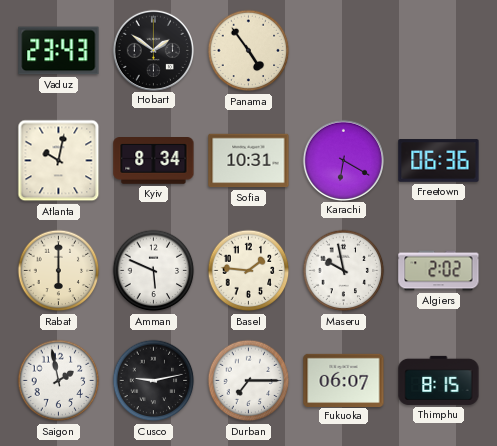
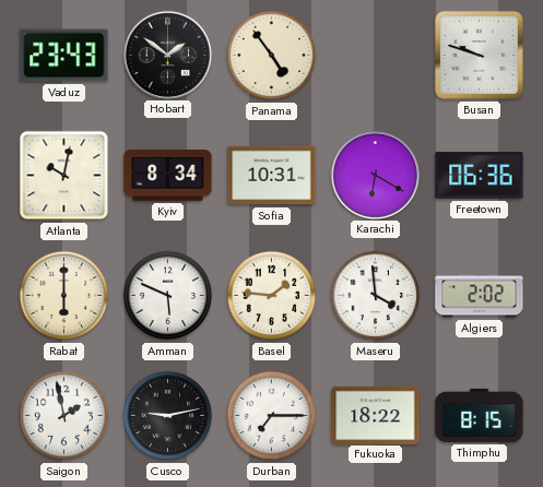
Busan: none -> 9:48 (479, 55)
Maseru: 9:58 -> 3:59 (376, 296)
Fukuoka: 06:07 -> 18:22 (376, 415)
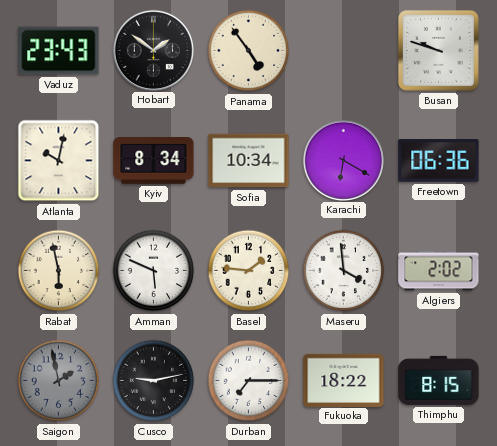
Sofia: 10:31 -> 10:34 (249, 161)
Rabat: 6:00 -> 5:58 (59, 271)
Saigon dial: white -> grey (59, 381)
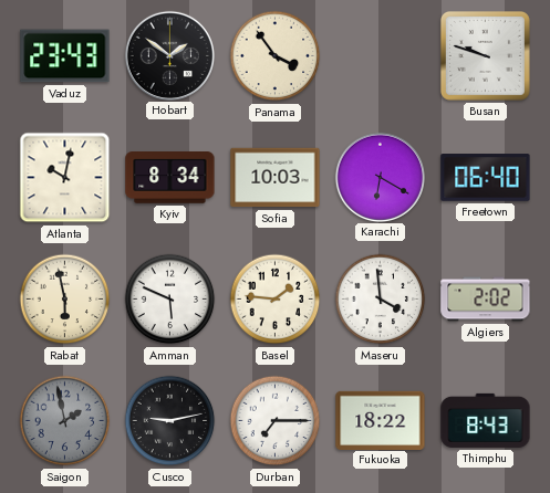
Panama: 4:54 -> 3:54 (276, 56)
Sofia: 10:34 -> 10:03 (276, 178)
Freetown: 06:36 -> 06:40 (486, 178)
Thimphu: 8:15 -> 8:43 (486, 420)
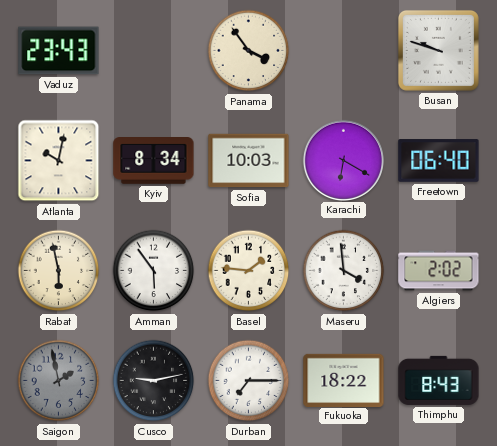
Hobart: 1:51 -> none (169, 55)
Amman: 5:49 -> 5:54 (154, 271)
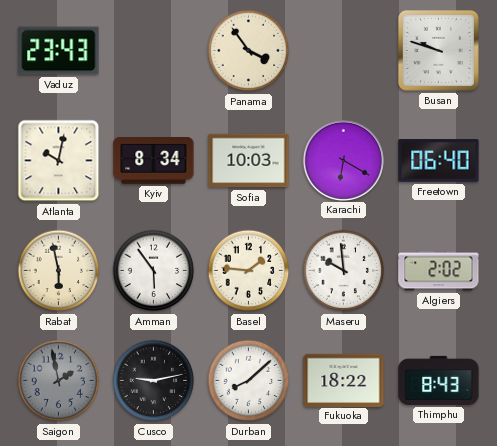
Maseru: 3:59 -> 9:59 (344, 271)
Durban: 7:15 -> 8:08 (249, 381)
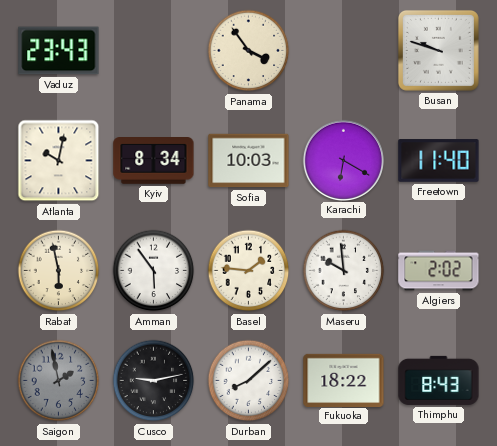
Freetown: 06:40 -> 11:40 (439, 161)
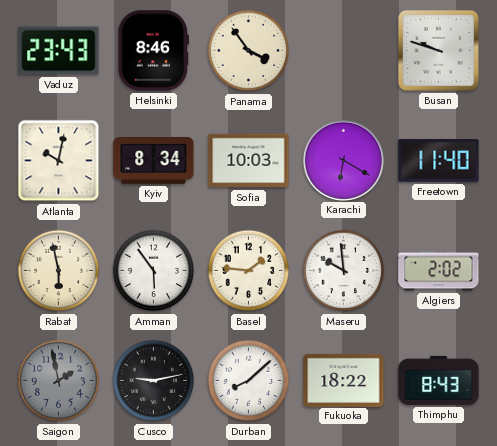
Helsinki: none -> 8:46 (153, 51)
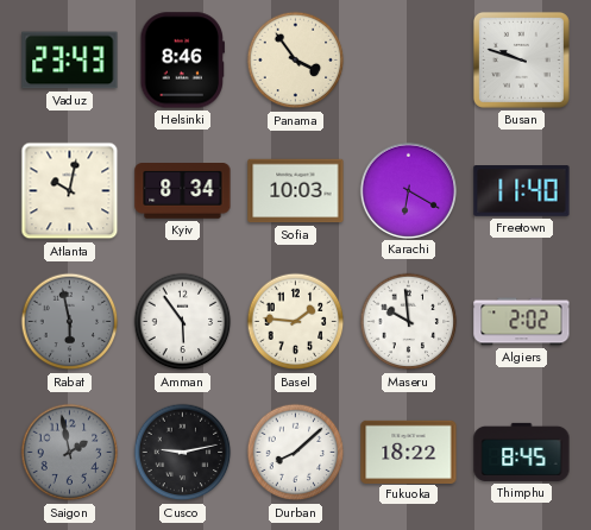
Rabat dial: cream -> grey (70, 322)
Thimphu: 8:43 -> 8:45 (522, 452)
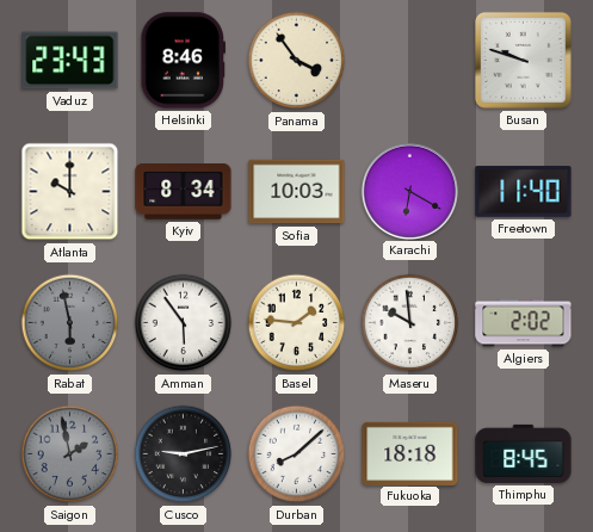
Atlanta: 10:02 -> 10:00 (70, 192)
Fukuoka: 18:22 -> 18:18 (410, 453)
